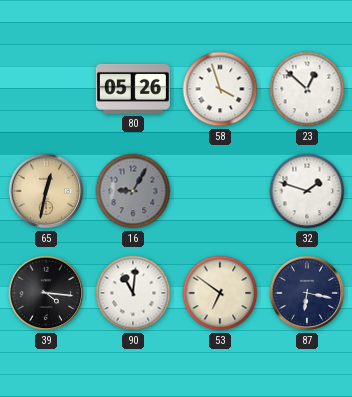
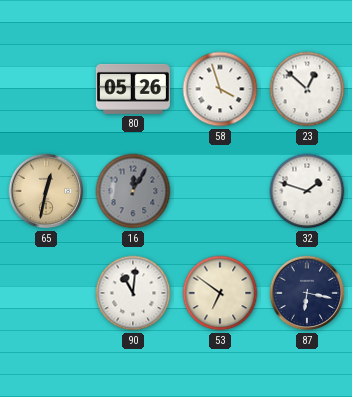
16: 9:05 -> 12:05 (133, 191)
39: 4:16 -> none (46, 293)
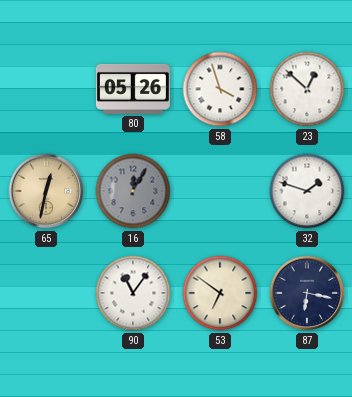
90: 11:01 -> 11:06 (133, 293)
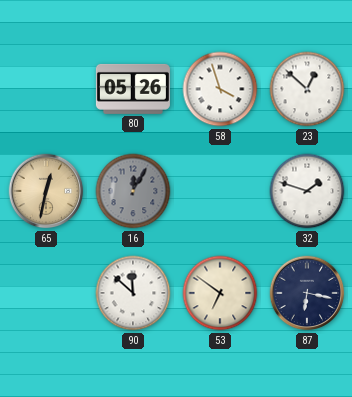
90: 11:06 -> 11:52 (133, 293)
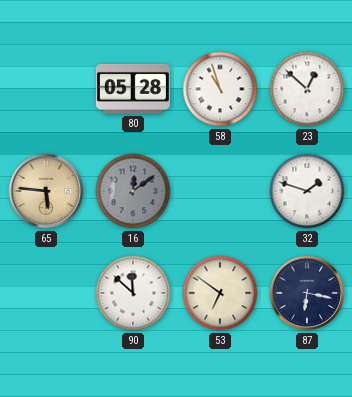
80: 05:26 -> 05:28 (133, 89)
58: 3:57 -> 10:57 (220, 89)
65: 12:32 -> 5:46 (46, 191)
16: 12:05 -> 12:09 (133, 191)
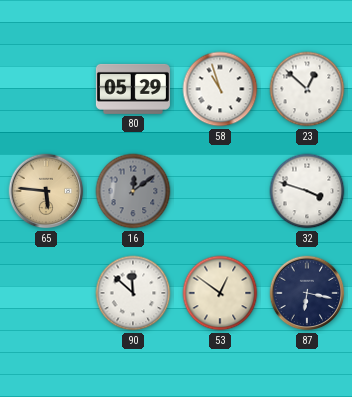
80: 05:28 -> 05:29 (133, 89)
32: 1:48 -> 3:48 (307, 191)
53: 6:51 -> 12:51 (220, 293)
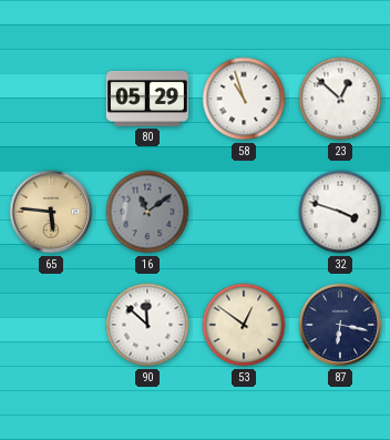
16: 12:09 -> 11:09 (147, 212)
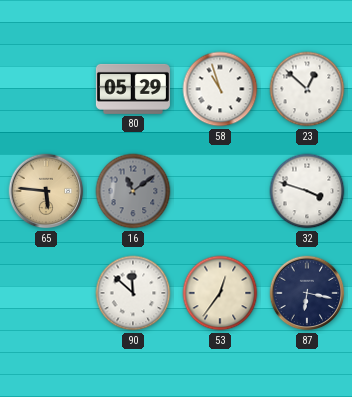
53: 12:51 -> 12:36 (220, 293)
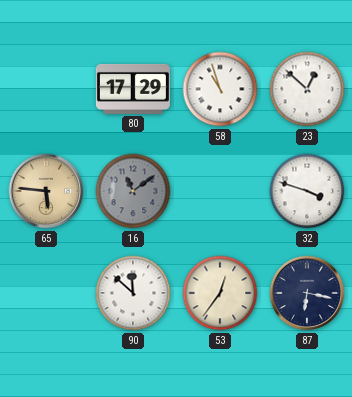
80: 05:29 -> 17:29 (133, 89)
